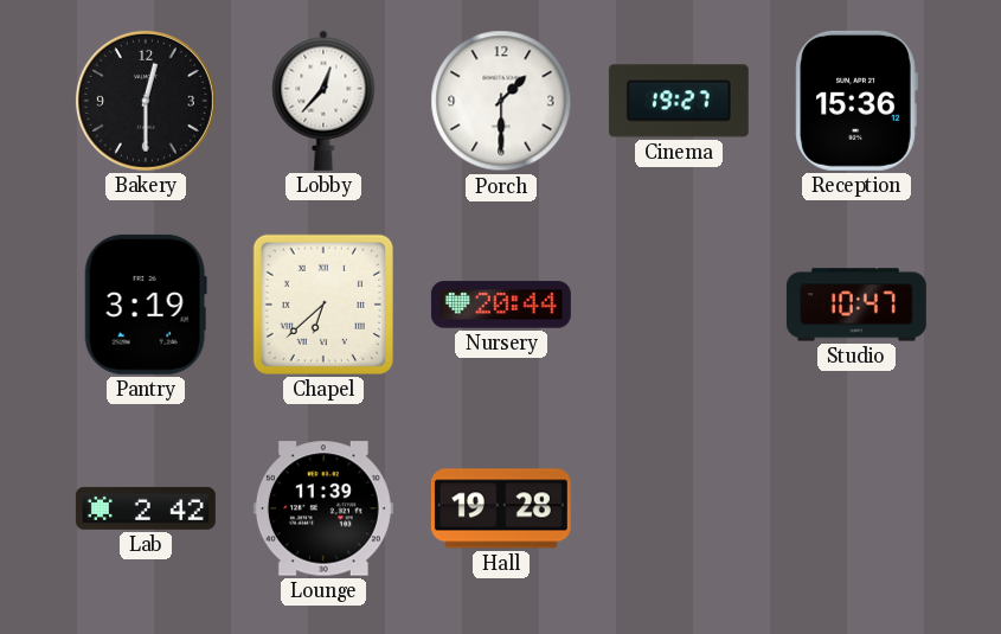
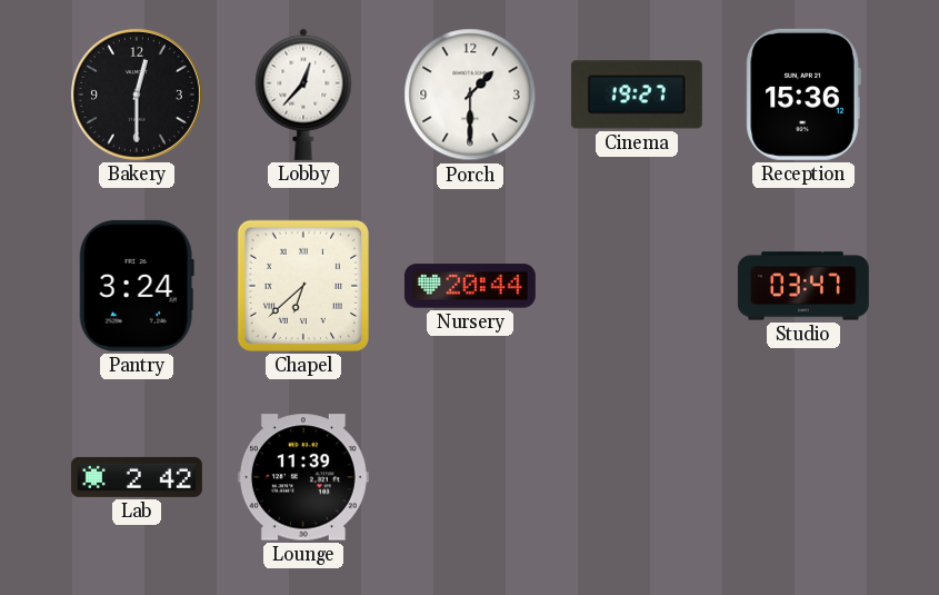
Pantry: 3:19 -> 3:24 (137, 286)
Studio: 10:47 -> 03:47 (803, 286)
Hall: 19:28 -> none (501, 508)
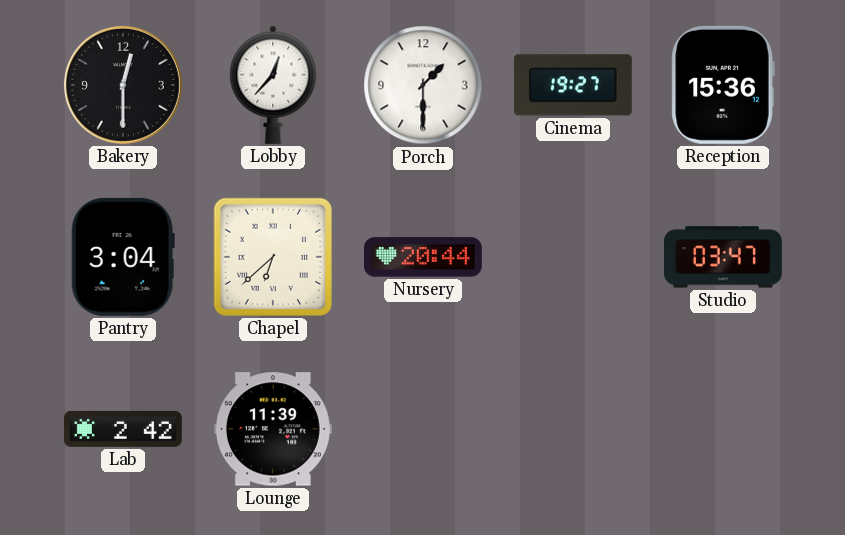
Pantry: 3:24 -> 3:04 (123, 257)
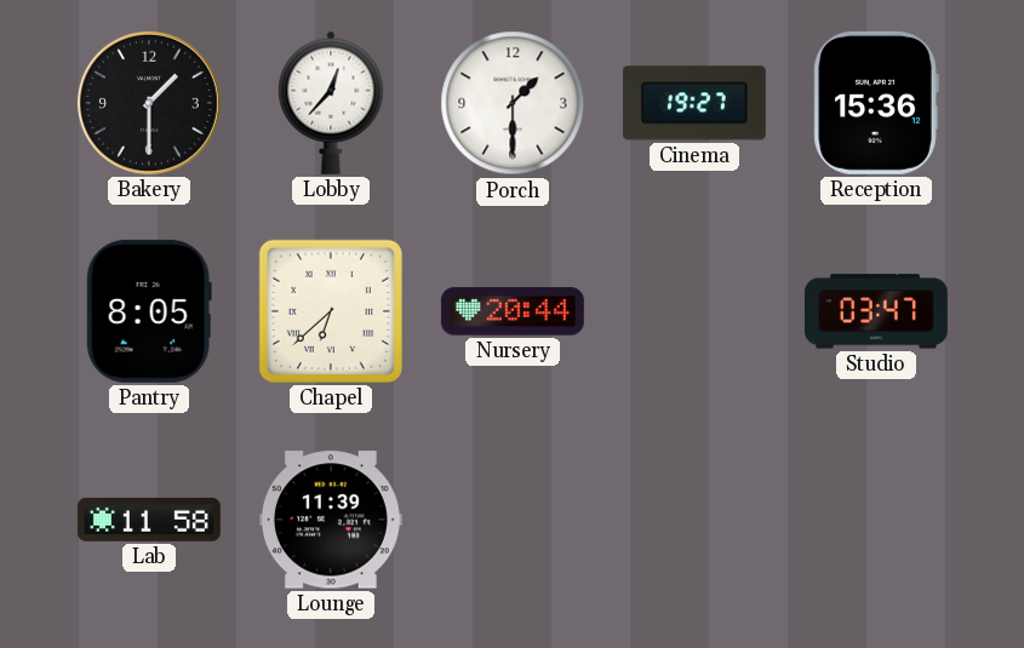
Bakery: 12:30 -> 1:30 (149, 103)
Pantry: 3:04 -> 8:05 (149, 311)
Lab: 2:42 -> 11:58 (149, 520)
